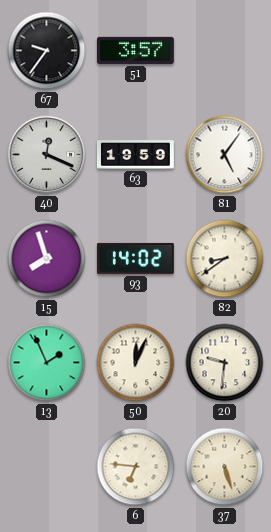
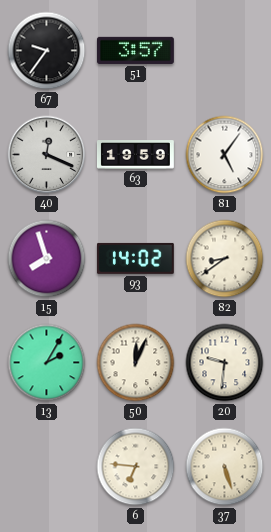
13: 1:56 -> 2:05 (47, 363)
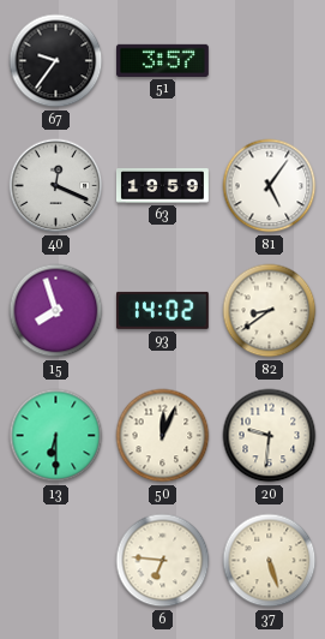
13: 2:05 -> 6:30 (56, 436)
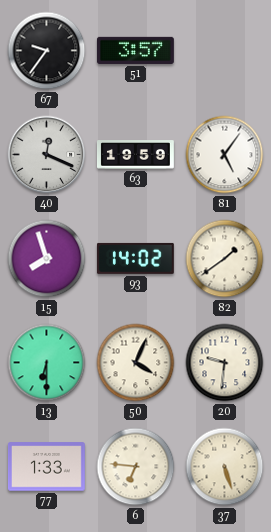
82: 8:39 -> 1:39 (225, 259)
50: 12:04 -> 4:04 (136, 363)
77: none -> 1:33 (46, 467)
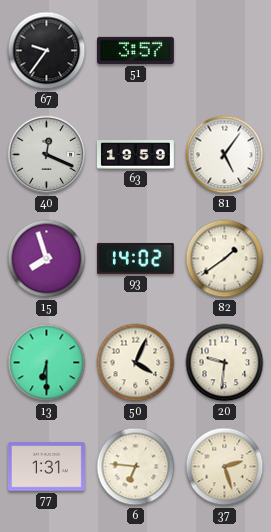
77: 1:33 -> 1:31 (46, 467)
37: 5:27 -> 2:27 (225, 467)
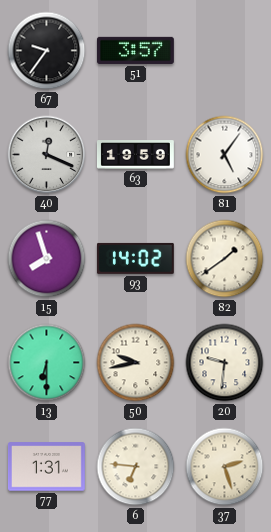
50: 4:04 -> 9:43 (136, 363)
